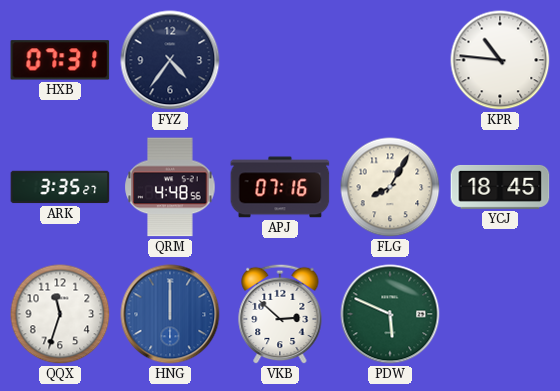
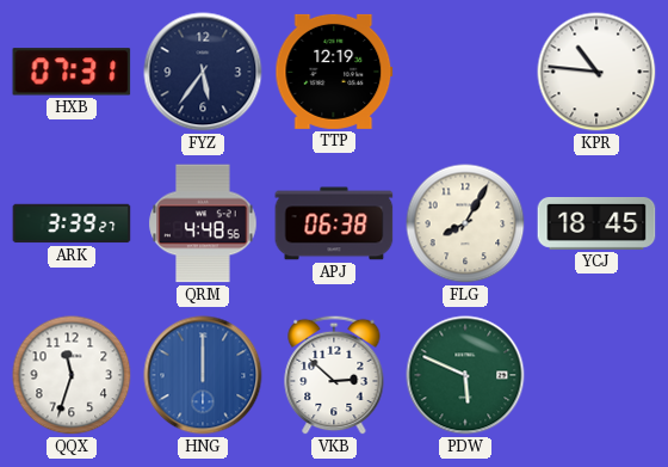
FYZ: 4:36 -> 5:36 (203, 72)
TTP: none -> 12:19 (334, 72)
ARK: 3:35 -> 3:39 (72, 223)
APJ: 07:16 -> 06:38 (334, 223)
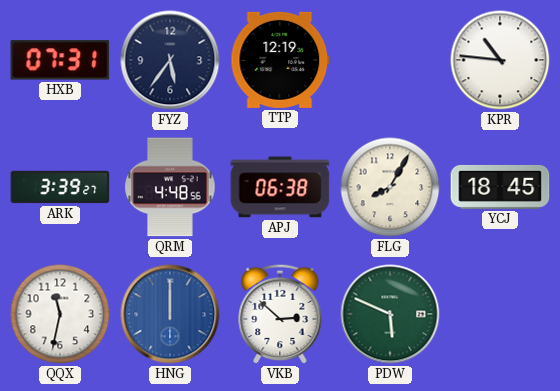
QQX: 11:33 -> 11:32 (60, 314)
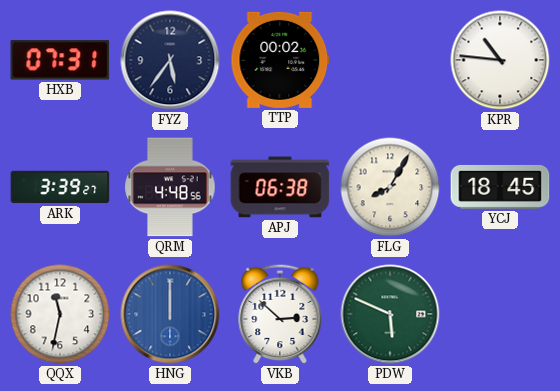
TTP: 12:19 -> 00:02 (280, 60)
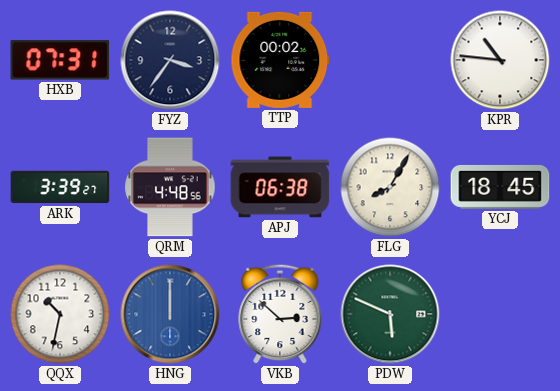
FYZ: 5:36 -> 3:36 (170, 60)
QQX: 11:32 -> 10:32 (60, 314)
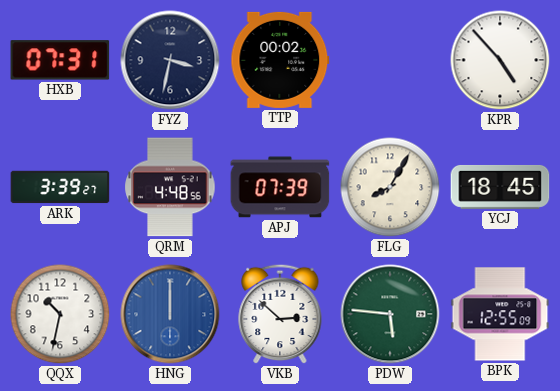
FYZ: 3:36 -> 3:32 (170, 60)
KPR: 10:46 -> 4:53 (500, 60)
APJ: 06:38 -> 07:39 (280, 187)
PDW: 5:49 -> 5:46 (390, 314)
BPK: none -> 12:55 (500, 314)
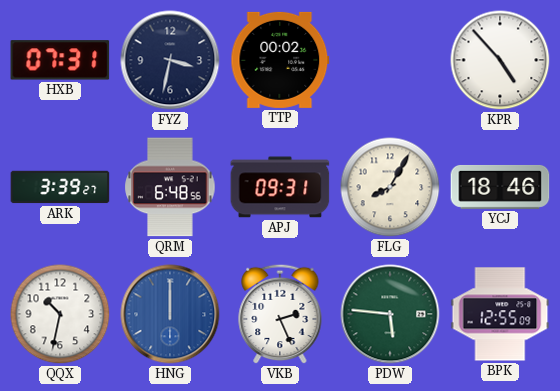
QRM: 4:48 -> 6:48 (170, 187)
APJ: 07:39 -> 09:31 (280, 187)
YCJ: 18:45 -> 18:46 (500, 187)
VKB: 2:52 -> 2:26 (280, 314)
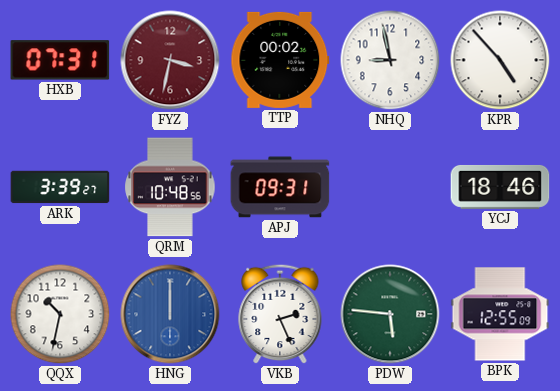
FYZ dial: navy -> burgundy (170, 60)
NHQ: none -> 8:58 (390, 60)
QRM: 6:48 -> 10:48 (170, 187)
FLG: 8:05 -> none (390, 187)
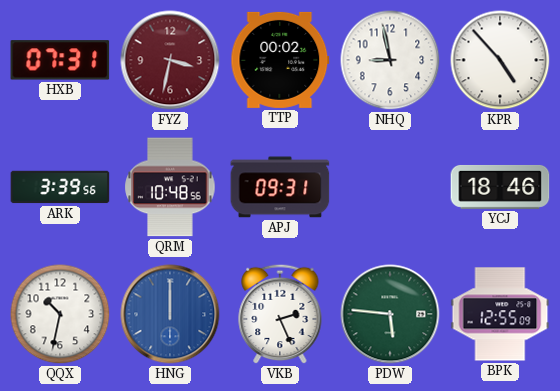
ARK: 3:39:27 -> 3:39:56 (60, 187)
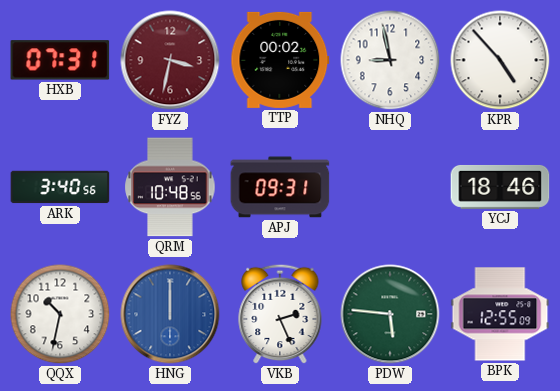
ARK: 3:39 -> 3:40 (60, 187)
